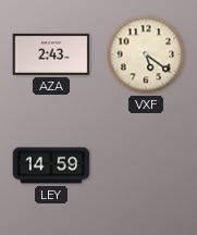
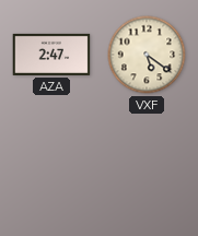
AZA: 2:43 -> 2:47 (51, 55)
LEY: 14:59 -> none (51, 165)
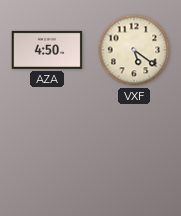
AZA: 2:47 -> 4:50 (47, 50)
